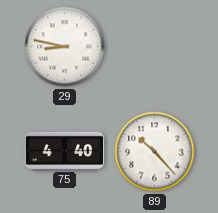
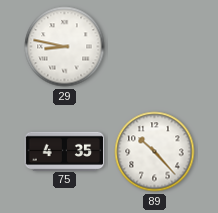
75: 4:40 -> 4:35 (65, 151)
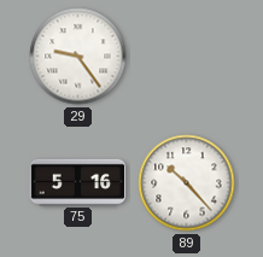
29: 8:47 -> 9:24 (78, 57)
75: 4:35 -> 5:16 (78, 182)
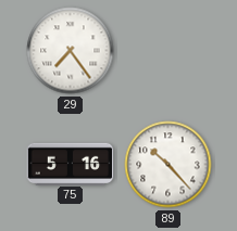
29: 9:24 -> 7:24 (71, 51)
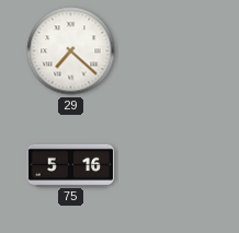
29: 7:24 -> 7:22 (71, 51)
89: 10:23 -> none (169, 165)
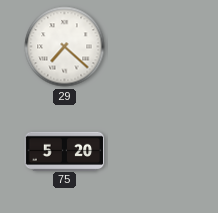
75: 5:16 -> 5:20 (65, 151)
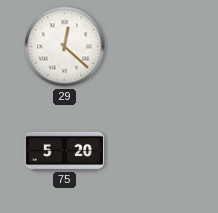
29: 7:22 -> 12:22 (65, 47)
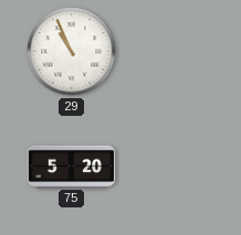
29: 12:22 -> 10:56 (72, 52)
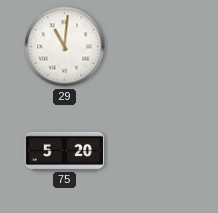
29: 10:56 -> 11:01 (65, 47)
